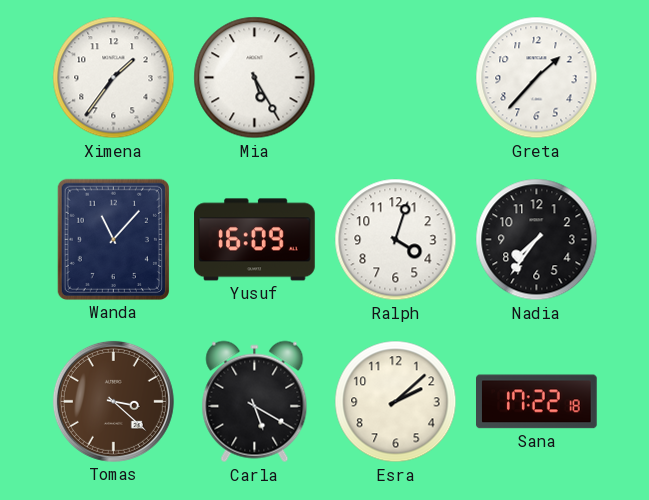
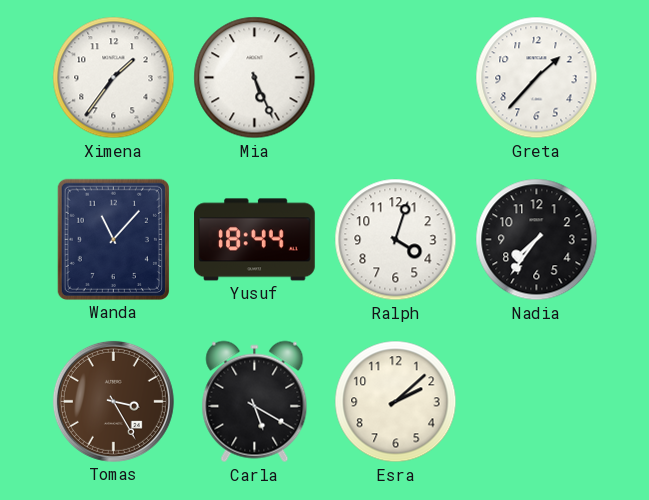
Mia: 5:25 -> 5:26 (255, 78)
Yusuf: 16:09 -> 18:44 (255, 240)
Tomas: 3:22 -> 3:25 (113, 401)
Sana: 17:22 -> none (537, 402)
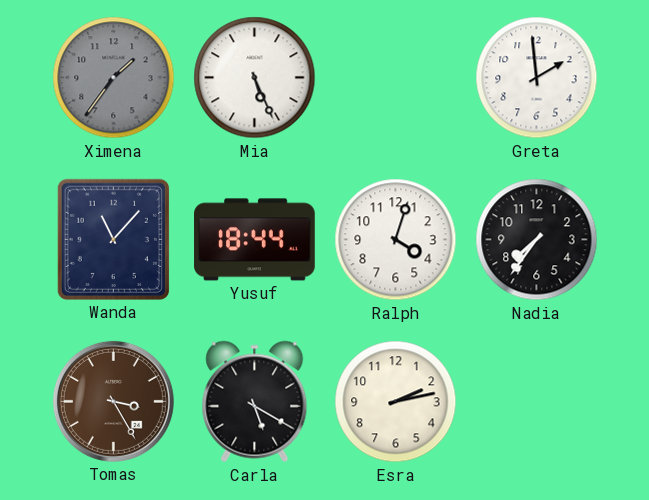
Ximena dial: white -> grey (114, 78)
Greta: 1:37 -> 1:59 (537, 78)
Esra: 2:08 -> 2:13 (396, 402)
